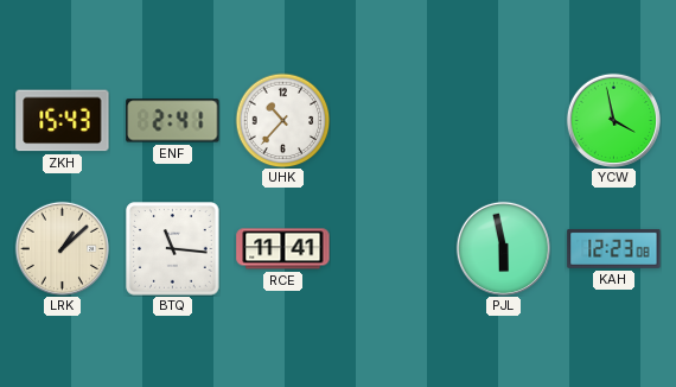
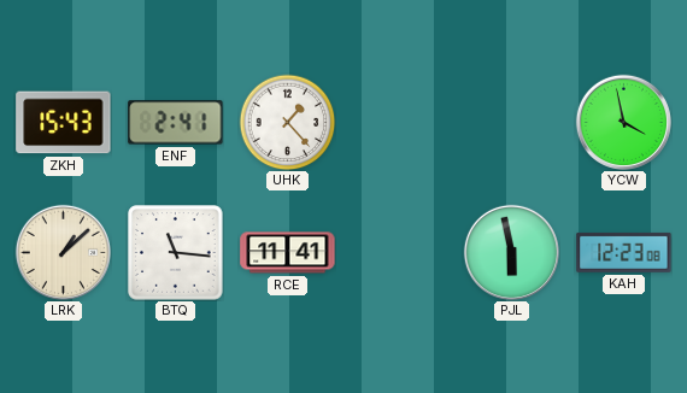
UHK: 10:37 -> 1:23 (287, 122)
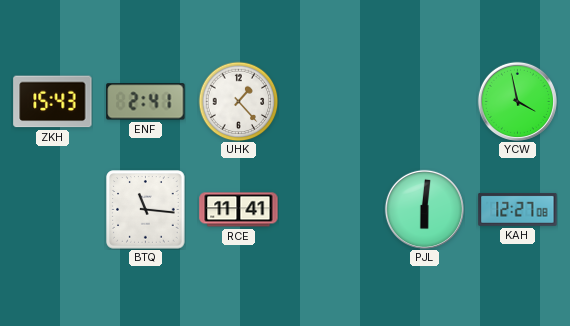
LRK: 1:08 -> none (63, 252)
PJL: 5:58 -> 6:01 (424, 209)
KAH: 12:23 -> 12:27 (518, 209)
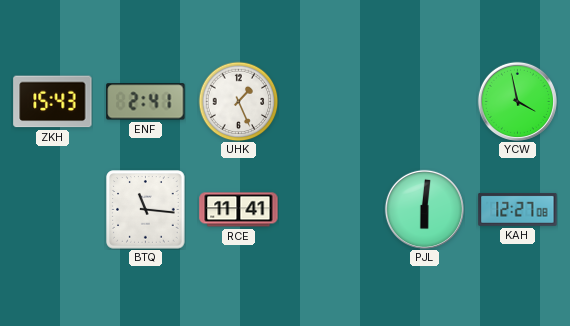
UHK: 1:23 -> 1:26 (238, 101)
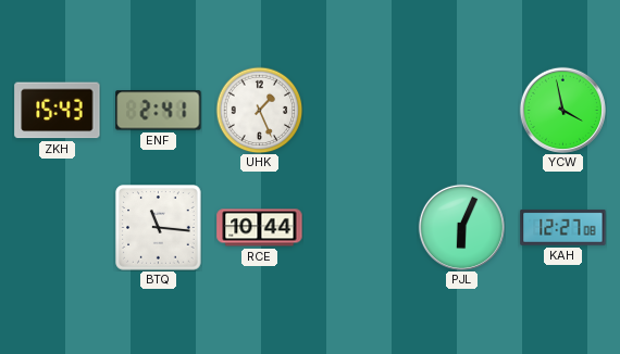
RCE: 11:41 -> 10:44 (260, 228)
PJL: 6:01 -> 6:04 (461, 227)
